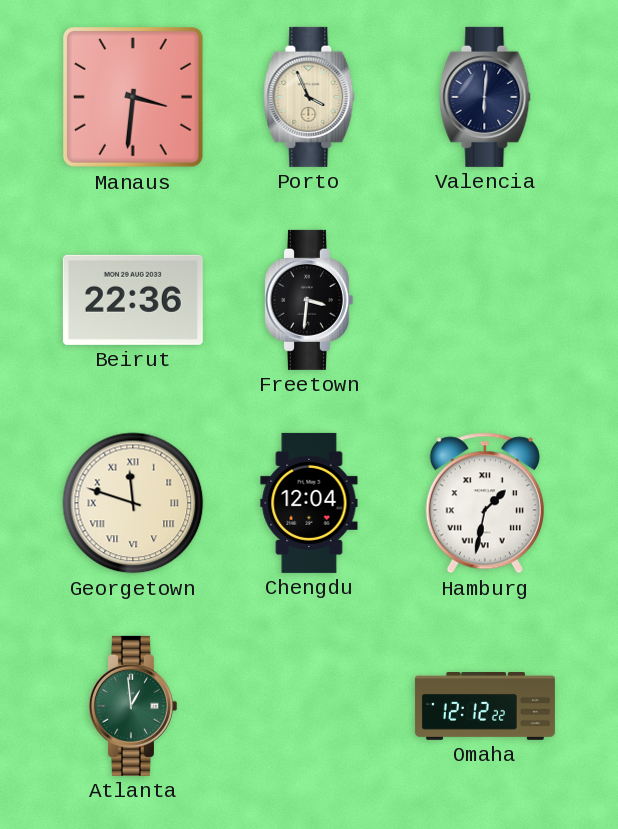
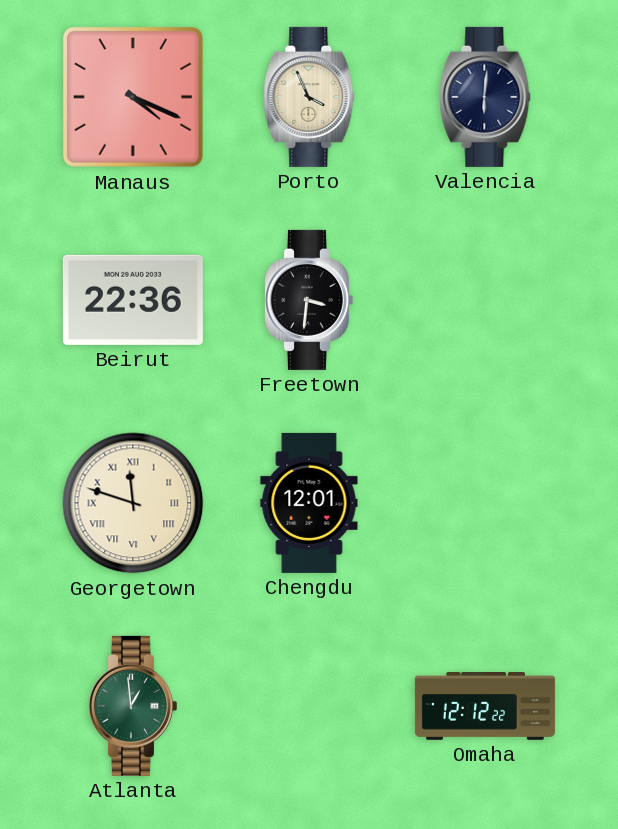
Manaus: 3:31 -> 4:19 (133, 97)
Chengdu: 12:04 -> 12:01 (309, 503)
Hamburg: 1:32 -> none (485, 503)
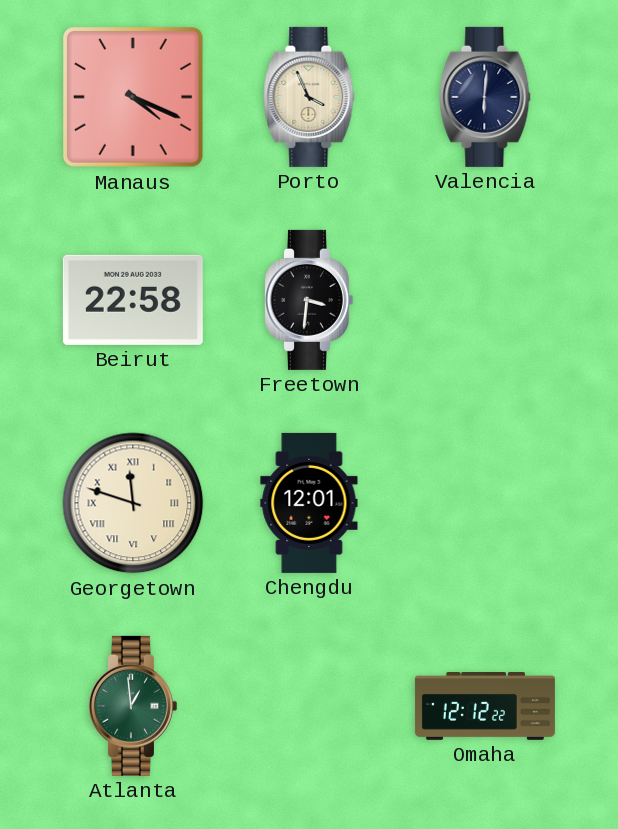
Beirut: 22:36 -> 22:58 (133, 300)
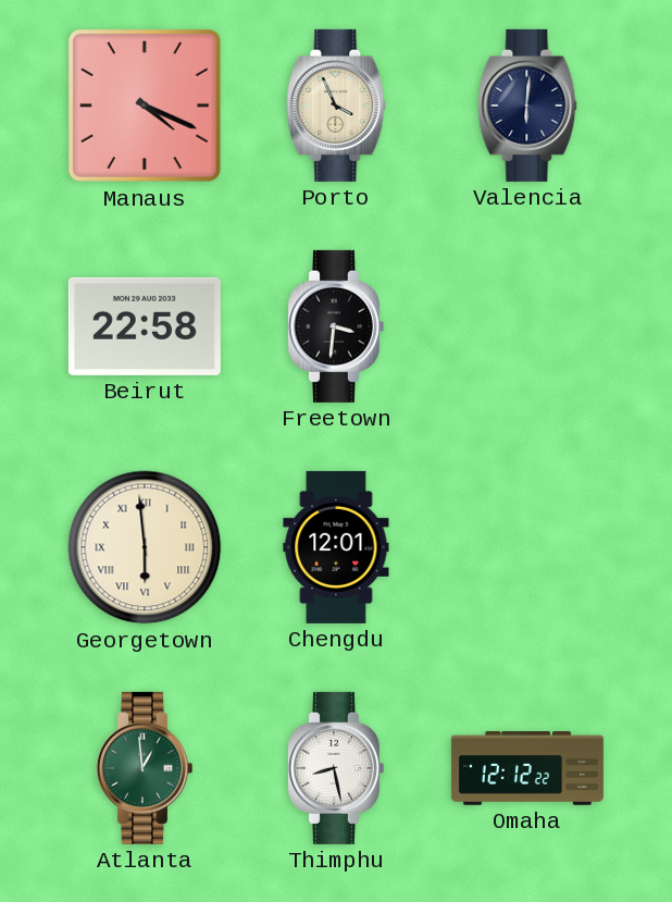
Georgetown: 11:48 -> 5:59 (145, 547)
Thimphu: none -> 8:28 (335, 768)
